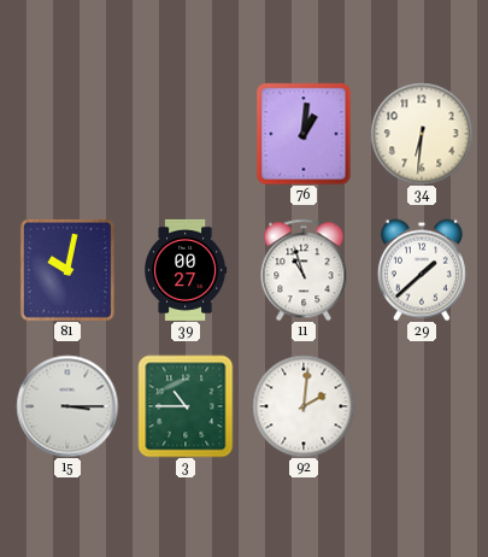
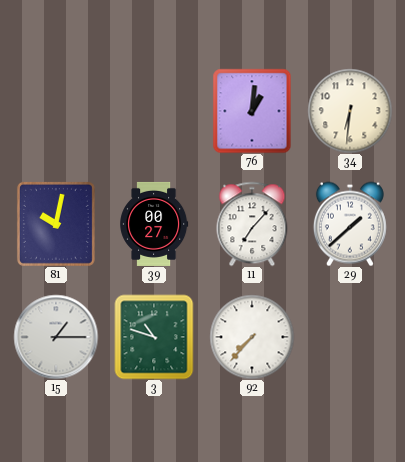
11: 10:57 -> 7:07 (252, 224)
15: 3:15 -> 1:15 (56, 337)
3: 10:45 -> 10:48 (154, 337)
92: 2:01 -> 7:37 (252, 337)
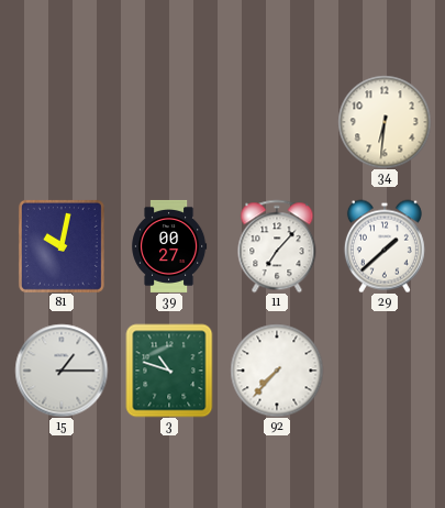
76: 1:01 -> none (252, 111)
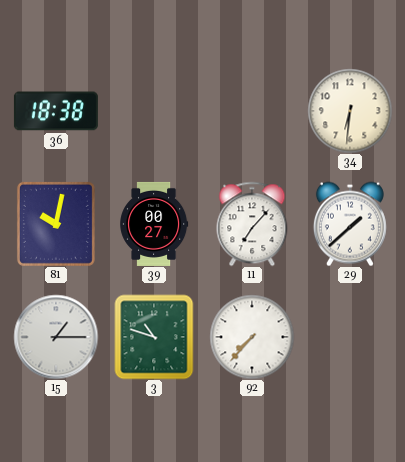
36: none -> 18:38 (56, 111)
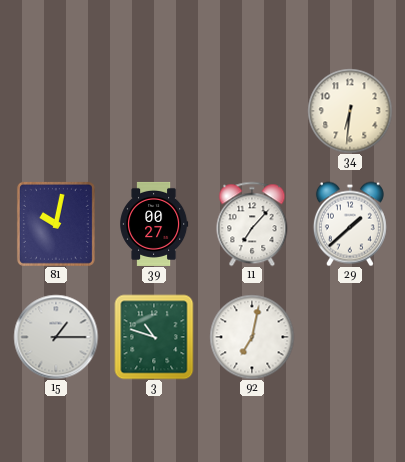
36: 18:38 -> none (56, 111)
92: 7:37 -> 7:02 (252, 337)
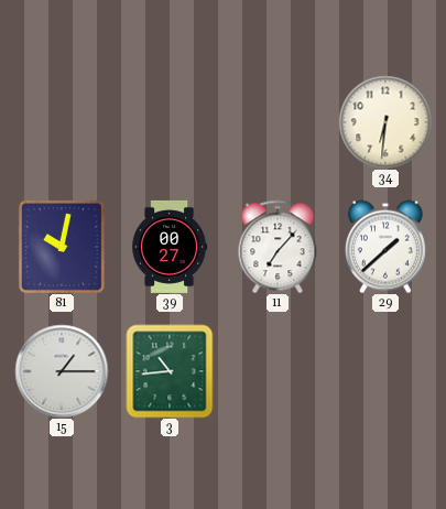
3: 10:48 -> 10:44 (170, 371)
92: 7:02 -> none (252, 337)
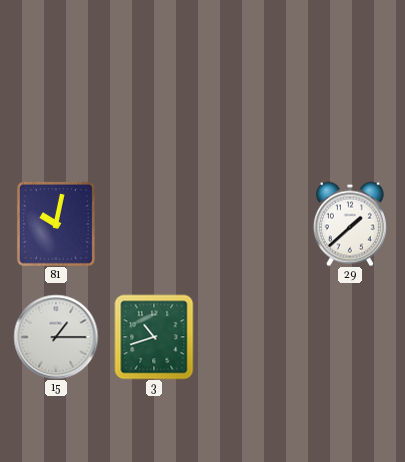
34: 6:31 -> none (385, 122)
39: 00:27 -> none (170, 247)
11: 7:07 -> none (278, 247)
3: 10:44 -> 10:42 (154, 337)
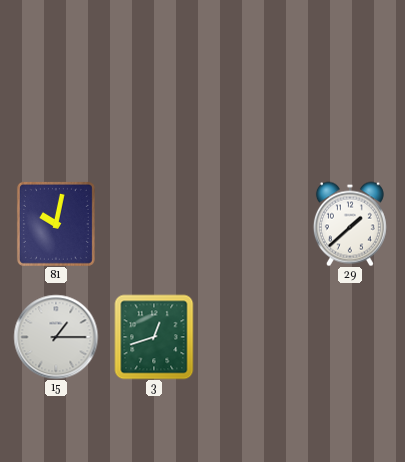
3: 10:42 -> 12:42 (154, 337)
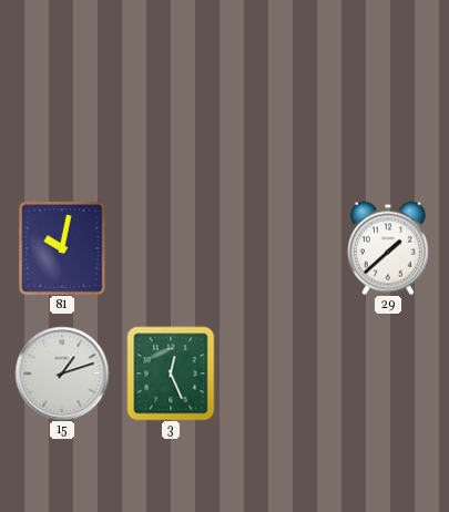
15: 1:15 -> 1:12 (62, 373)
3: 12:42 -> 12:26 (171, 373)
